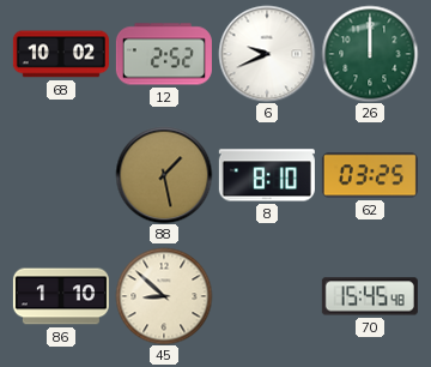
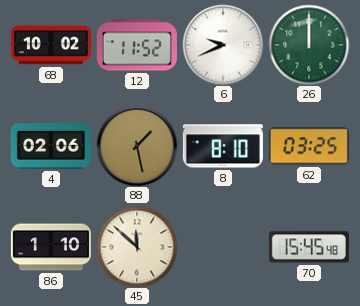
12: 2:52 -> 11:52 (137, 45)
4: none -> 02:06 (51, 146)
45: 8:52 -> 11:52 (137, 247)
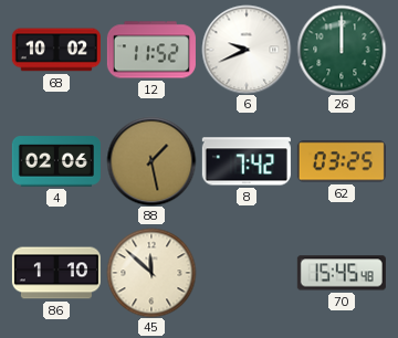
8: 8:10 -> 7:42 (247, 161)
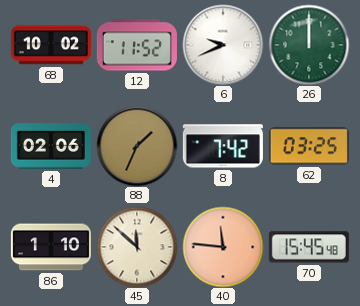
88: 1:28 -> 1:34 (137, 146)
40: none -> 11:46 (223, 247)
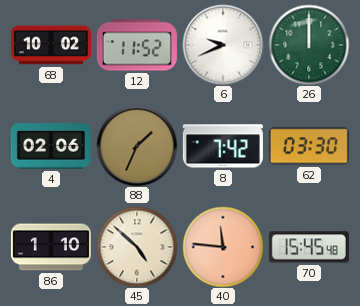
62: 03:25 -> 03:30 (309, 146)
45: 11:52 -> 4:52 (137, 247)
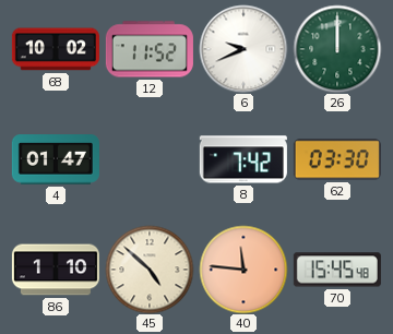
4: 02:06 -> 01:47 (56, 159)
88: 1:34 -> none (137, 146)
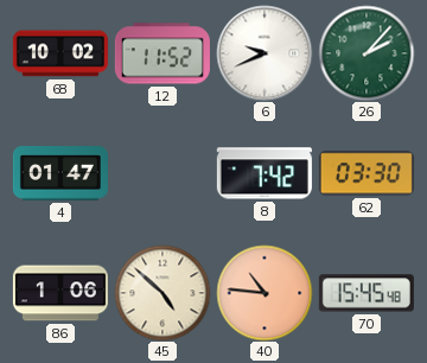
26: 12:00 -> 2:07 (367, 53)
86: 1:10 -> 1:06 (60, 293)
40: 11:46 -> 10:46 (265, 293)
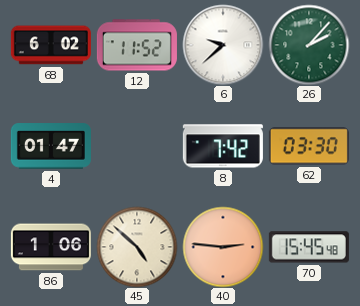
68: 10:02 -> 6:02 (51, 45)
6: 9:41 -> 9:38 (223, 45)
40: 10:46 -> 2:46 (223, 247)
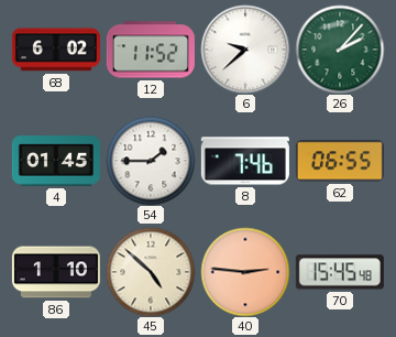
4: 01:47 -> 01:45 (56, 161)
54: none -> 1:45 (151, 161)
8: 7:42 -> 7:46 (245, 161)
62: 03:30 -> 06:55 (340, 161)
86: 1:06 -> 1:10 (56, 272)
